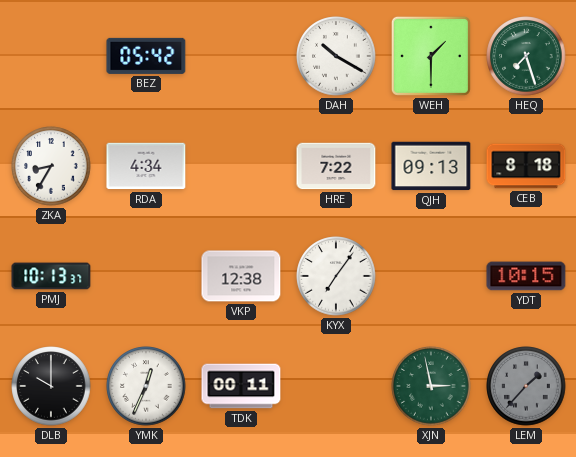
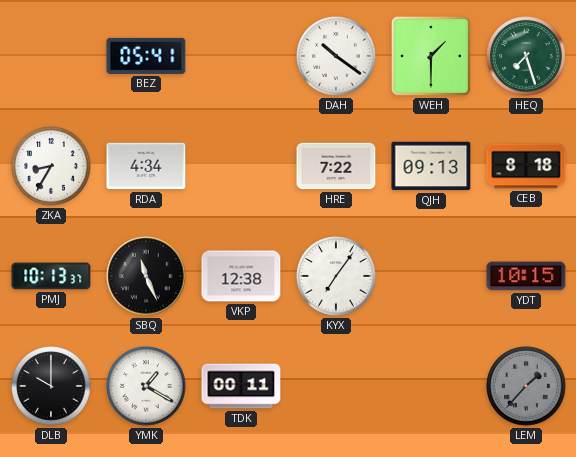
BEZ: 05:42 -> 05:41 (146, 56)
DAH: 10:20 -> 10:21 (336, 56)
SBQ: none -> 11:26 (146, 276)
YMK: 12:34 -> 1:20 (146, 386)
XJN: 2:58 -> none (431, 386)
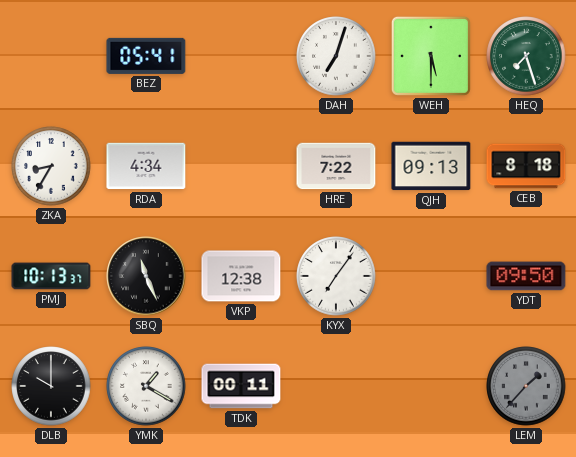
DAH: 10:21 -> 7:03 (336, 56)
WEH: 1:30 -> 5:30 (431, 56)
YDT: 10:15 -> 09:50 (526, 276)
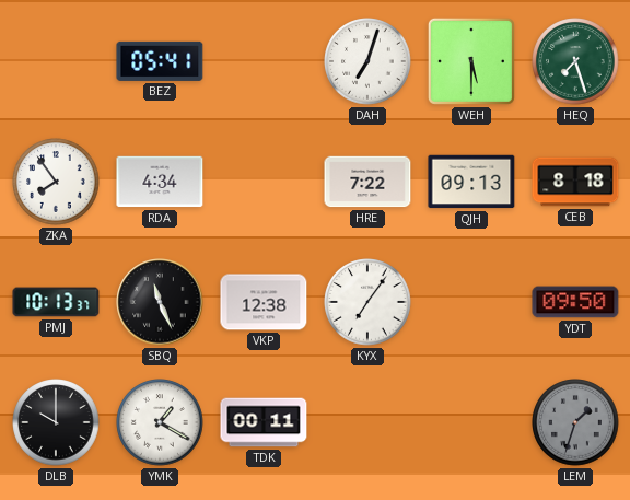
ZKA: 8:35 -> 7:54 (56, 182)
LEM: 1:37 -> 1:33 (575, 422)
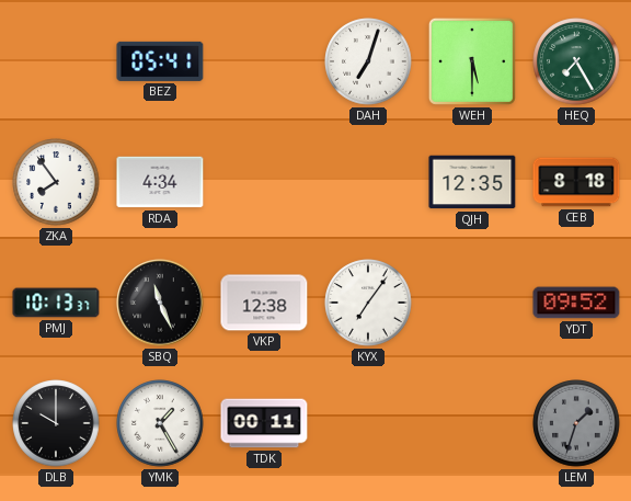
HEQ: 7:27 -> 7:25 (576, 61)
HRE: 7:22 -> none (367, 182)
QJH: 09:13 -> 12:35 (472, 182)
YDT: 09:50 -> 09:52 (576, 303)
YMK: 1:20 -> 1:25 (160, 423)
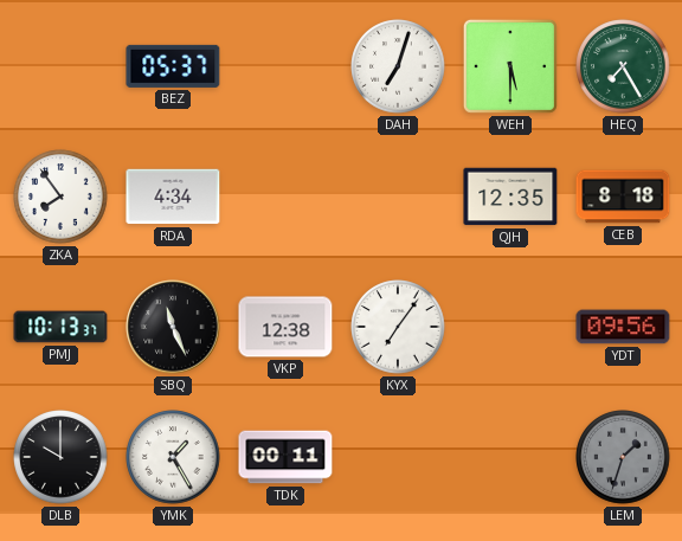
BEZ: 05:41 -> 05:37 (173, 66)
YDT: 09:52 -> 09:56 (623, 327)
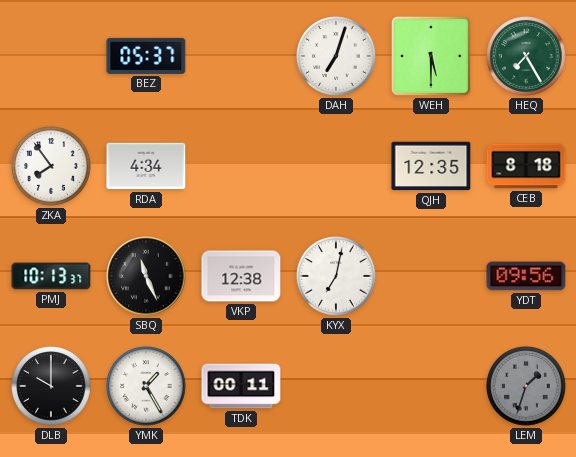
KYX: 7:06 -> 7:02 (336, 276)
